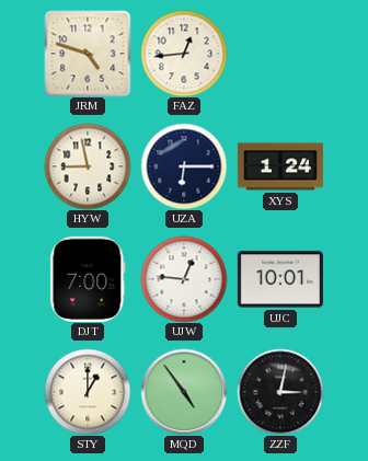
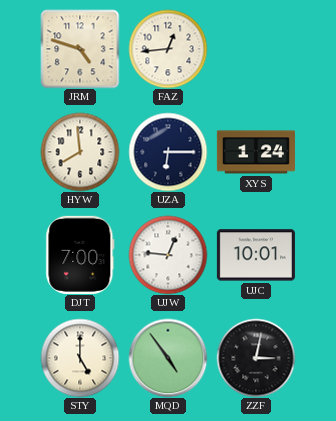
HYW: 8:58 -> 7:59 (80, 152)
STY: 1:00 -> 5:00 (80, 358)
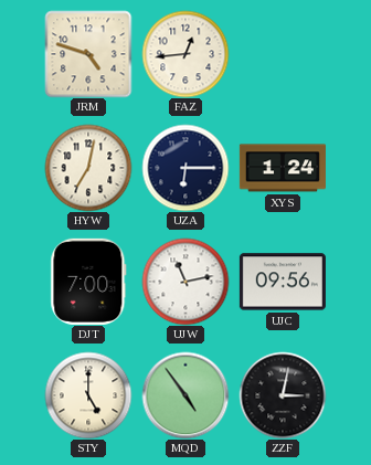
HYW: 7:59 -> 7:02 (88, 168)
UJW: 12:46 -> 11:13 (185, 282)
UJC: 10:01 -> 09:56 (283, 282)
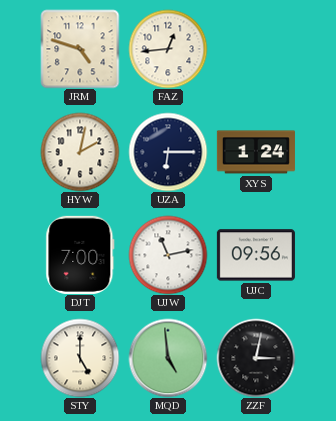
HYW: 7:02 -> 2:02 (80, 152)
MQD: 4:54 -> 4:59 (168, 358)
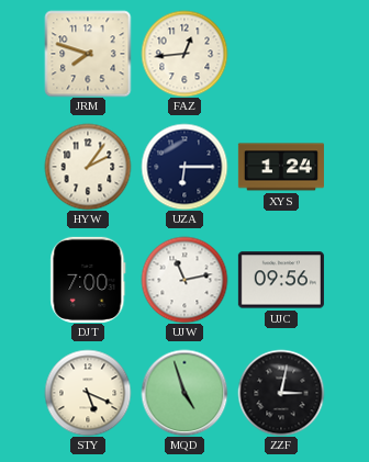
JRM: 4:48 -> 7:48 (88, 54)
HYW: 2:02 -> 2:06 (88, 167)
STY: 5:00 -> 5:19 (88, 393)
MQD: 4:59 -> 4:57 (185, 393)
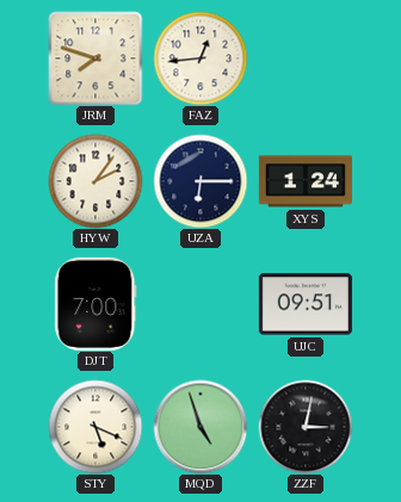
UJW: 11:13 -> none (185, 280)
UJC: 09:56 -> 09:51 (306, 304)
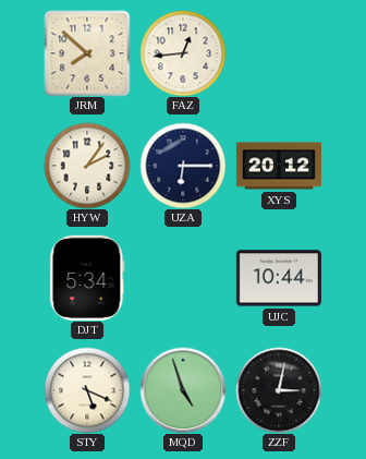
JRM: 7:48 -> 7:52 (87, 53)
XYS: 1:24 -> 20:12 (279, 166)
DJT: 7:00 -> 5:34 (87, 278)
UJC: 09:51 -> 10:44 (279, 278)
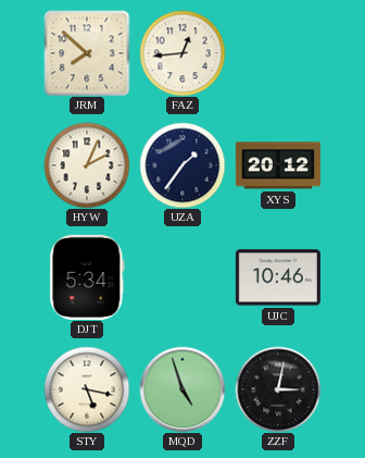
HYW: 2:06 -> 2:04 (87, 165)
UZA: 6:15 -> 1:36 (182, 165)
UJC: 10:44 -> 10:46 (278, 277)
STY: 5:19 -> 5:17 (87, 389)
